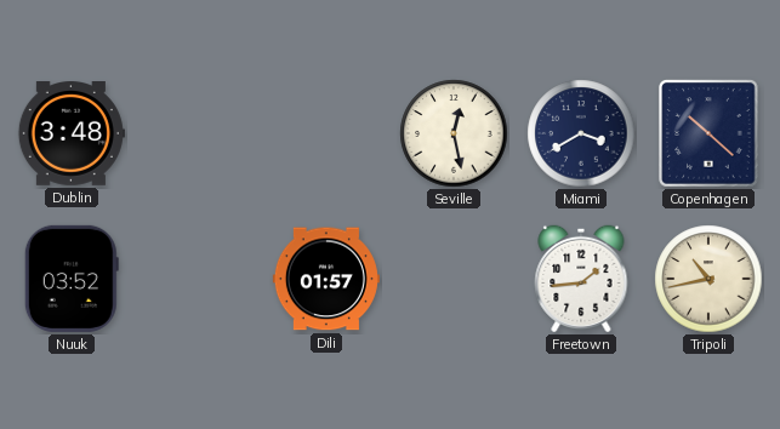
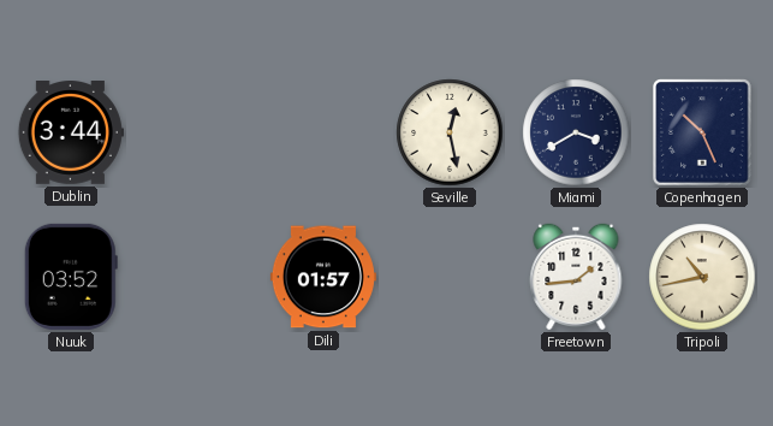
Dublin: 3:48 -> 3:44 (71, 134)
Copenhagen: 10:22 -> 10:26 (702, 132)
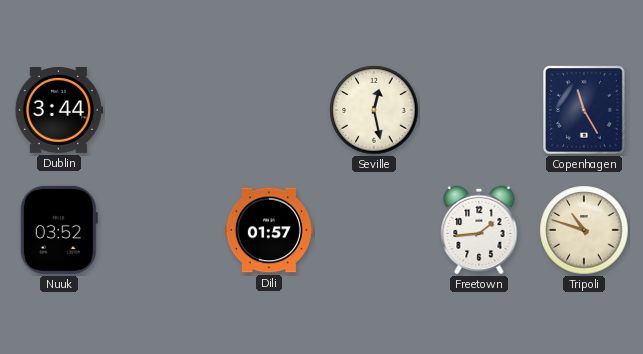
Miami: 3:40 -> none (576, 132)
Copenhagen: 10:26 -> 11:25 (584, 110)
Tripoli: 10:43 -> 10:48 (584, 230)
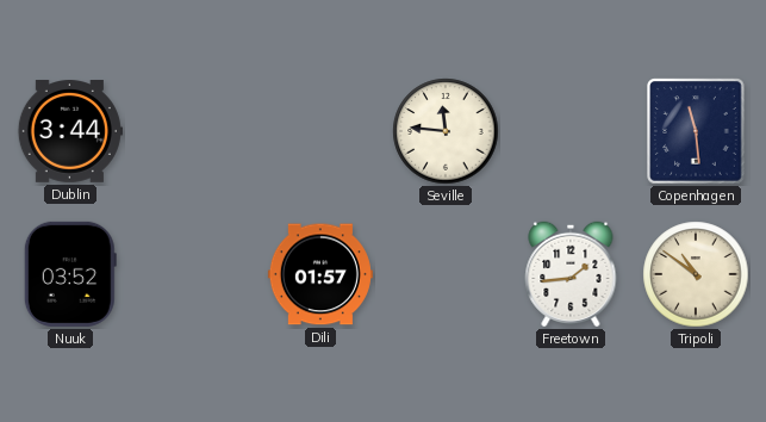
Seville: 12:28 -> 11:46 (446, 131)
Copenhagen: 11:25 -> 11:29 (696, 131)
Tripoli: 10:48 -> 10:51 (696, 274)
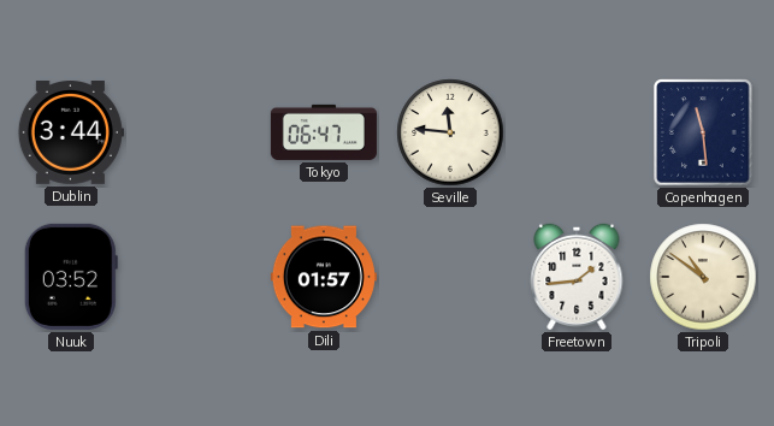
Tokyo: none -> 06:47 (324, 132)
